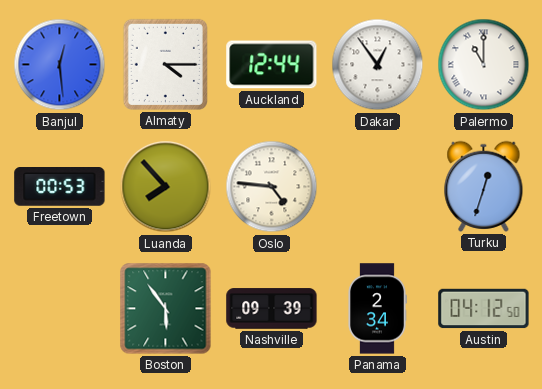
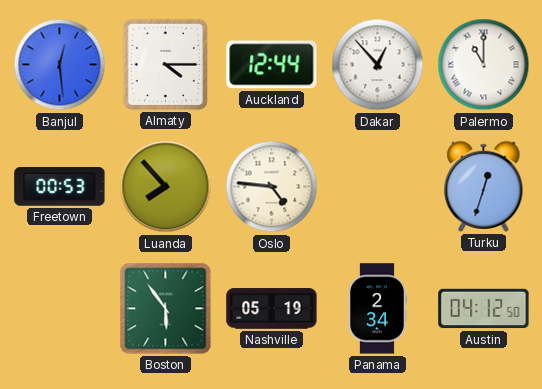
Dakar: 12:54 -> 12:53 (378, 65)
Nashville: 09:39 -> 05:19 (272, 309)
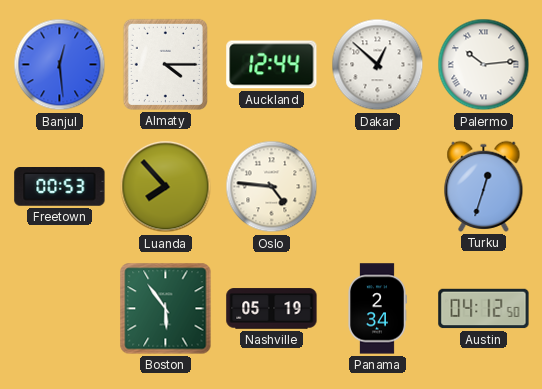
Dakar: 12:53 -> 12:52 (378, 65)
Palermo: 11:00 -> 10:14 (484, 65)
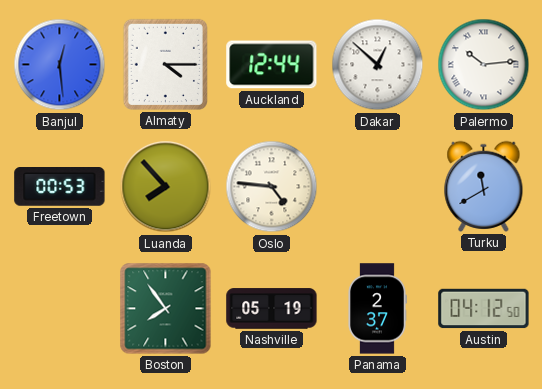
Turku: 12:33 -> 11:40 (484, 186)
Boston: 5:54 -> 7:54 (166, 309)
Panama: 2:34 -> 2:37 (377, 309)
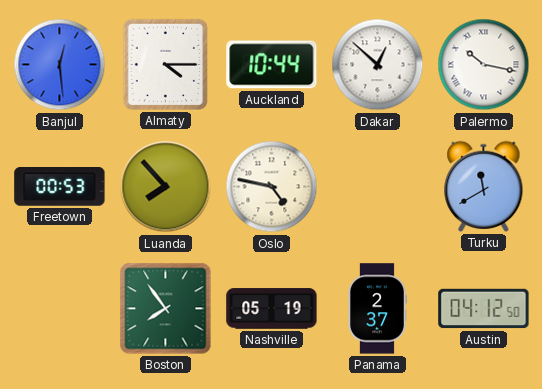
Auckland: 12:44 -> 10:44 (272, 65)
Palermo: 10:14 -> 10:17 (484, 65)
Oslo: 4:46 -> 4:47 (272, 187)
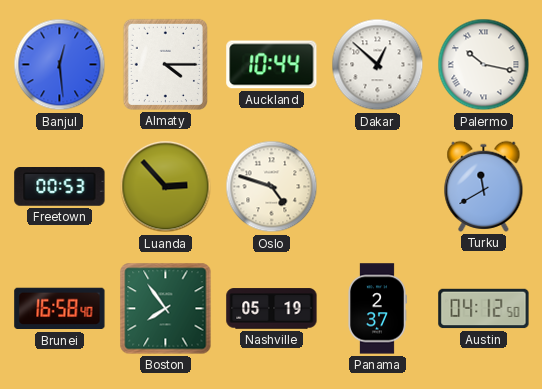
Luanda: 7:53 -> 2:53 (166, 187)
Oslo: 4:47 -> 4:48 (272, 187)
Brunei: none -> 16:58 (60, 309)
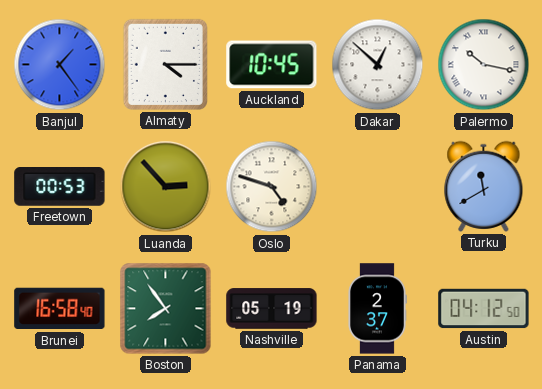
Banjul: 12:29 -> 1:24 (60, 65)
Auckland: 10:44 -> 10:45 (272, 65)
